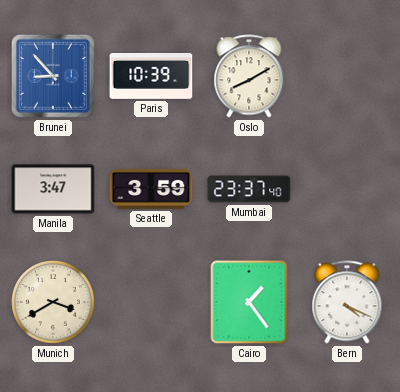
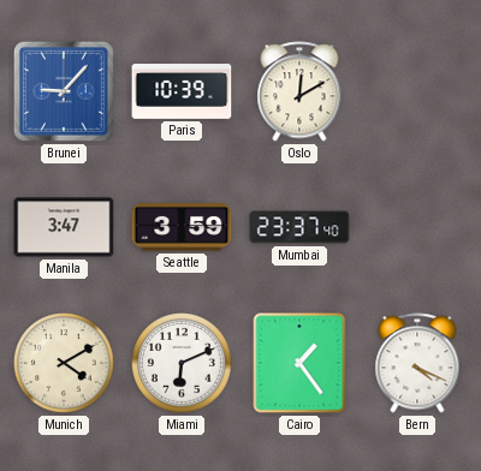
Brunei: 8:53 -> 9:07 (64, 91)
Oslo: 8:10 -> 12:10 (299, 91)
Munich: 3:40 -> 4:10 (65, 364)
Miami: none -> 6:11 (183, 364)
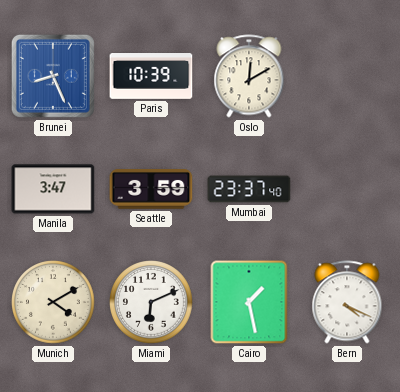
Brunei: 9:07 -> 8:26 (53, 76)
Cairo: 1:24 -> 1:28 (249, 302)
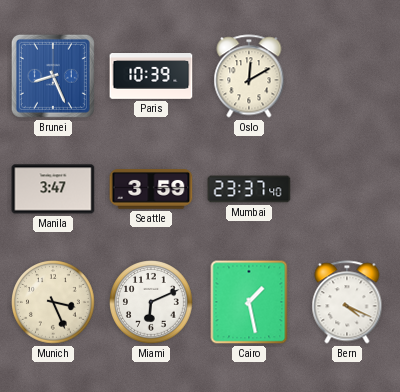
Munich: 4:10 -> 3:26 (54, 303)
